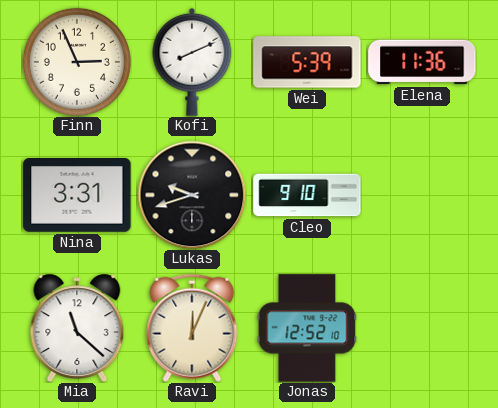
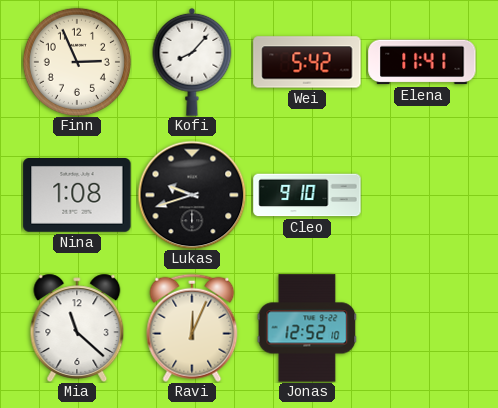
Kofi: 8:11 -> 8:07 (192, 62)
Wei: 5:39 -> 5:42 (307, 62)
Elena: 11:36 -> 11:41 (422, 62)
Nina: 3:31 -> 1:08 (77, 196)
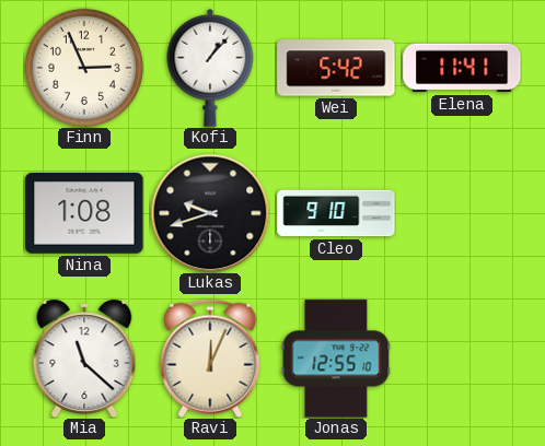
Kofi: 8:07 -> 1:07 (210, 68)
Jonas: 12:52 -> 12:55 (336, 359)
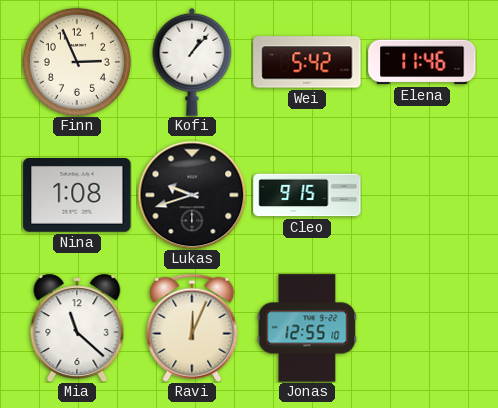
Elena: 11:41 -> 11:46 (422, 62)
Cleo: 9:10 -> 9:15 (307, 195)
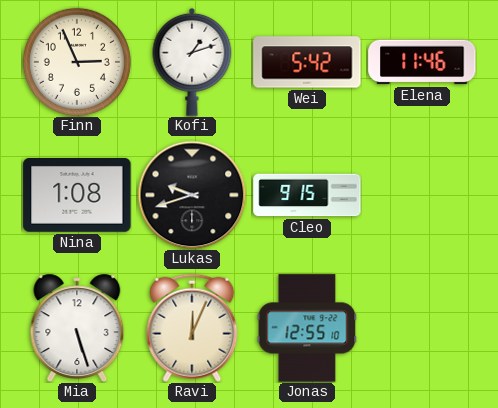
Kofi: 1:07 -> 1:12 (192, 62)
Mia: 11:22 -> 5:27 (77, 328)
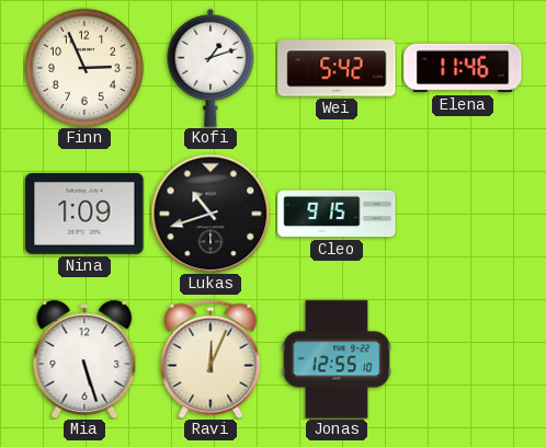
Nina: 1:08 -> 1:09 (84, 215)
Lukas: 9:42 -> 10:42 (211, 214)
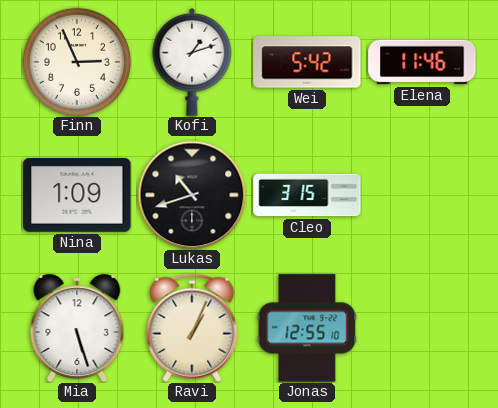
Cleo: 9:15 -> 3:15 (307, 195)
Ravi: 12:04 -> 1:04 (192, 328)
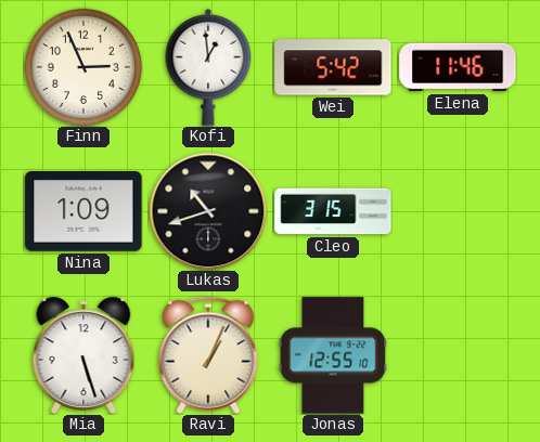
Kofi: 1:12 -> 12:59 (208, 67)
